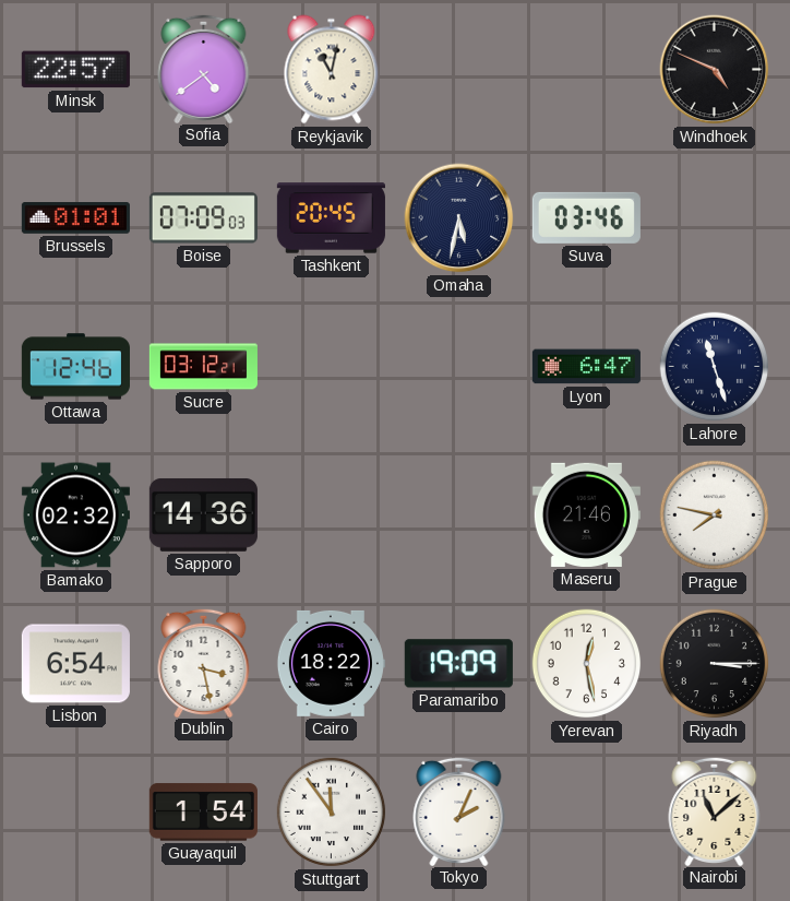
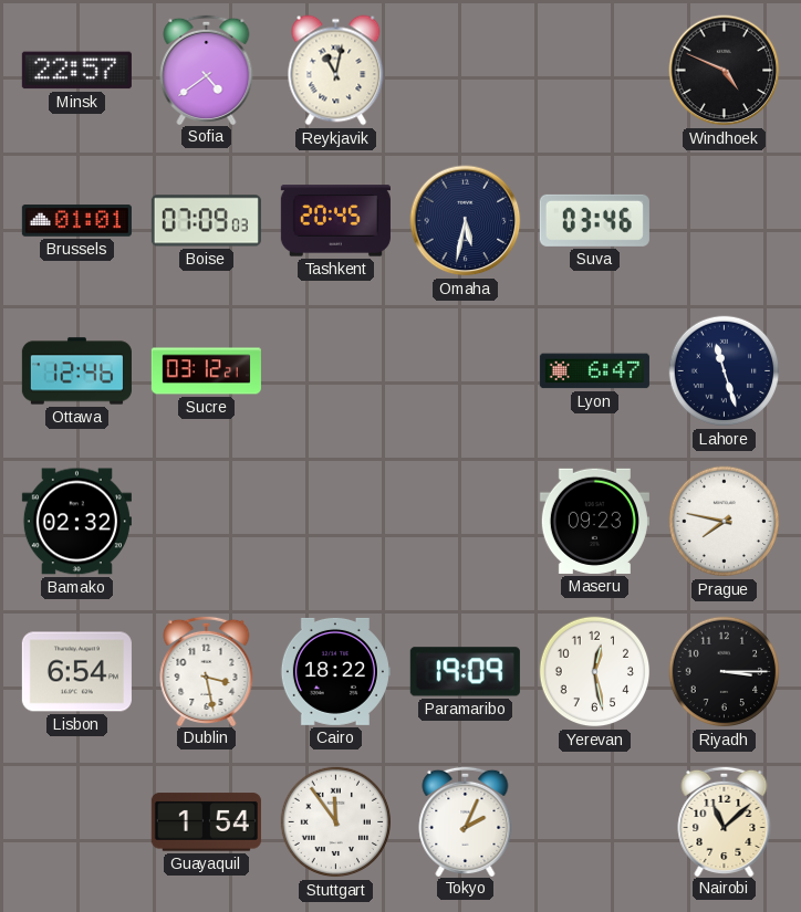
Sapporo: 14:36 -> none (203, 514)
Maseru: 21:46 -> 09:23 (594, 521)
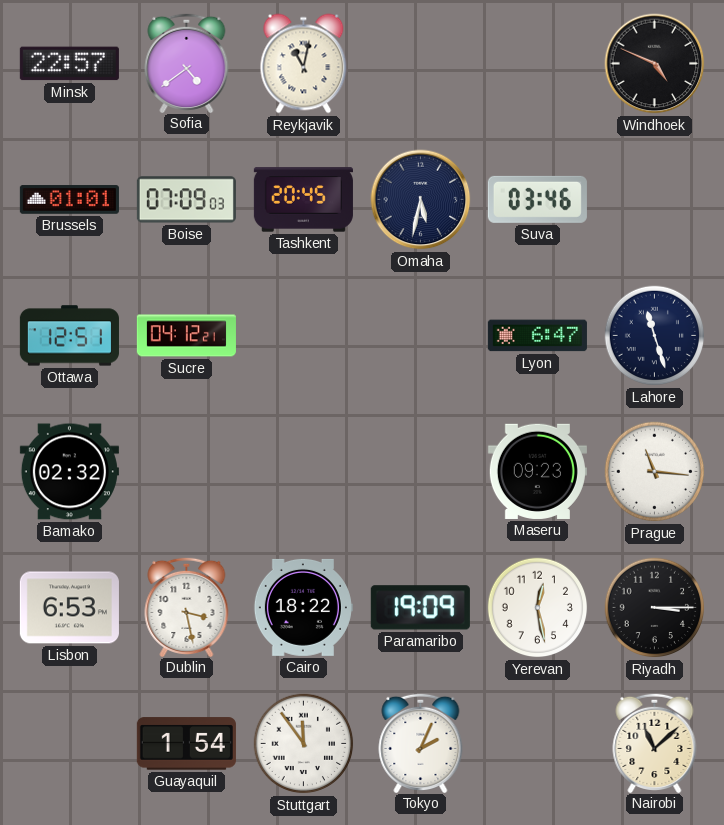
Ottawa: 12:46 -> 12:51 (69, 336)
Sucre: 03:12 -> 04:12 (186, 336)
Prague: 7:47 -> 11:16 (655, 472)
Lisbon: 6:54 -> 6:53 (69, 608)
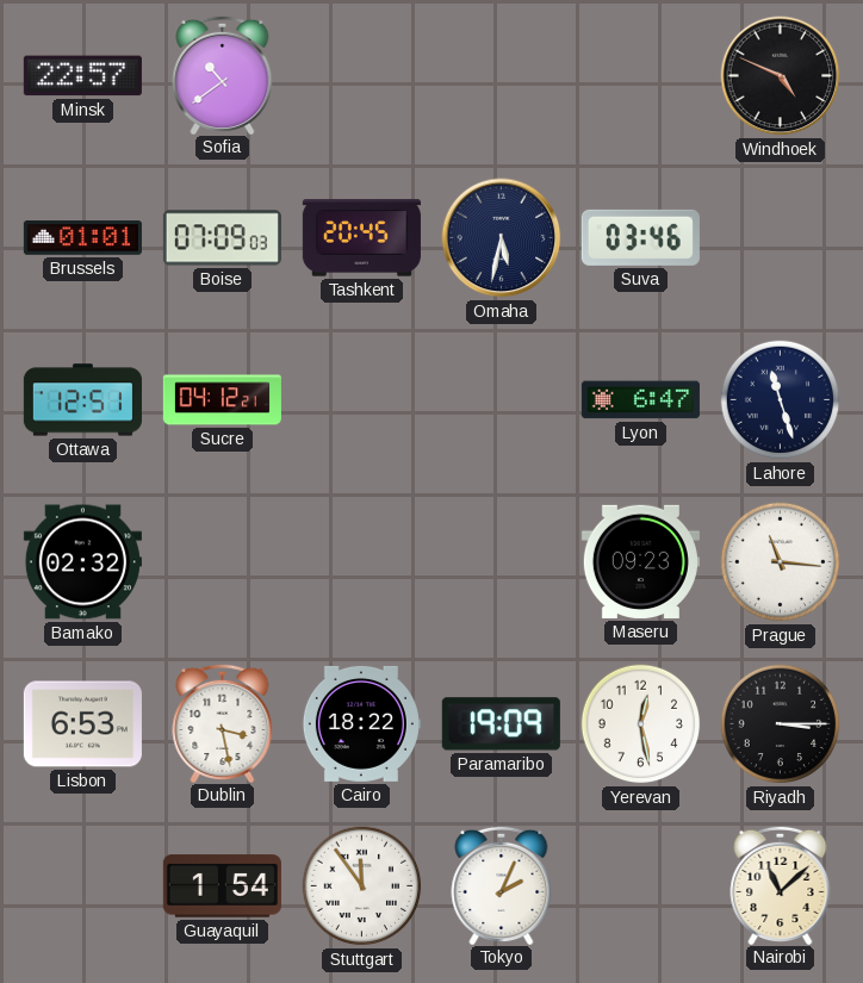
Sofia: 4:39 -> 10:39 (223, 74)
Reykjavik: 11:02 -> none (304, 64)
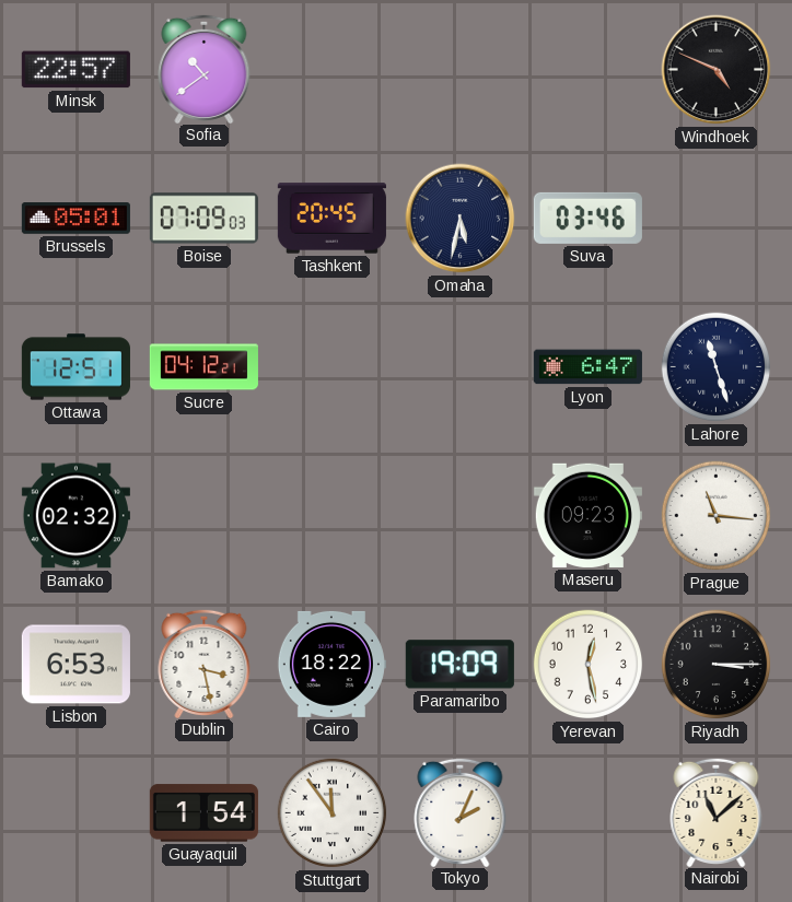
Brussels: 01:01 -> 05:01 (75, 219)
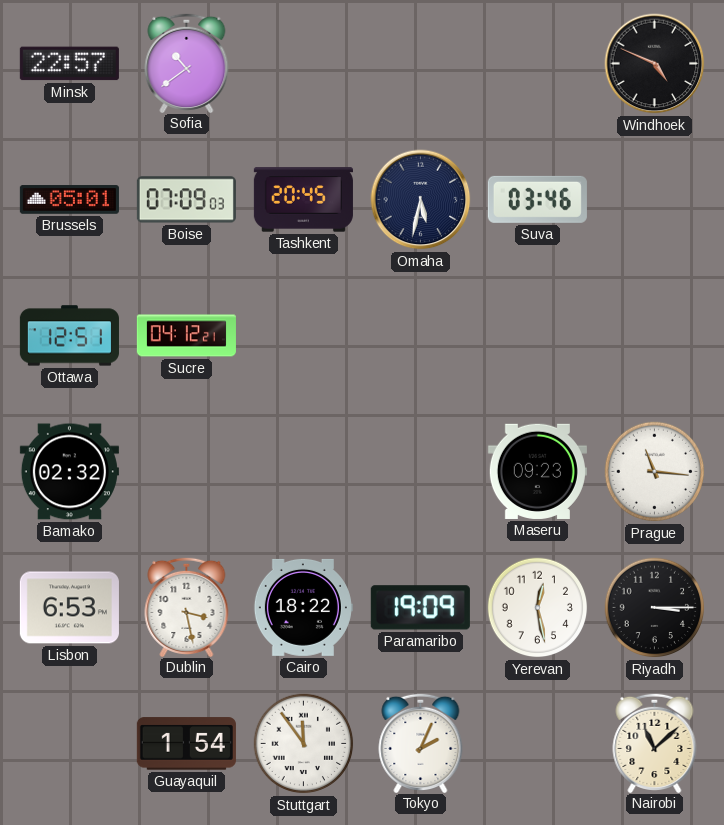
Lyon: 6:47 -> none (587, 367)
Lahore: 11:27 -> none (717, 367)
